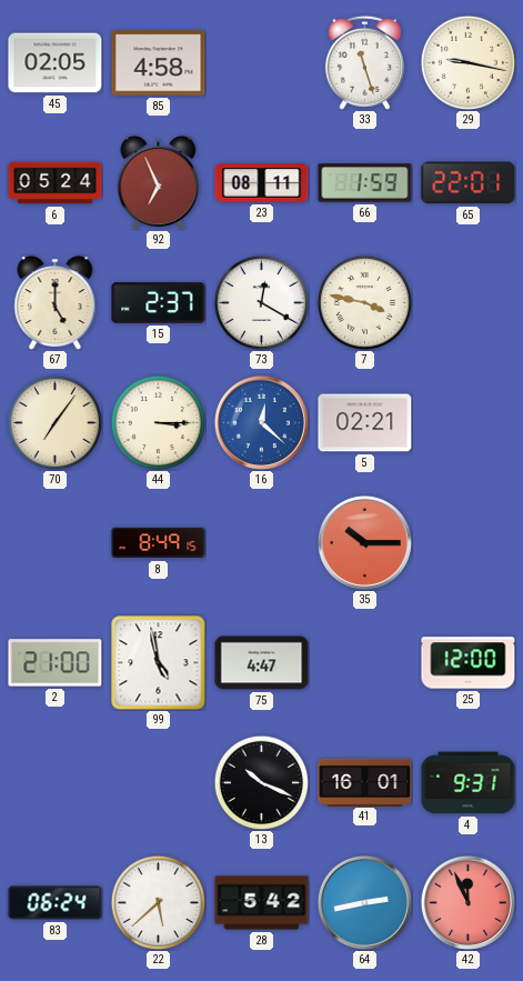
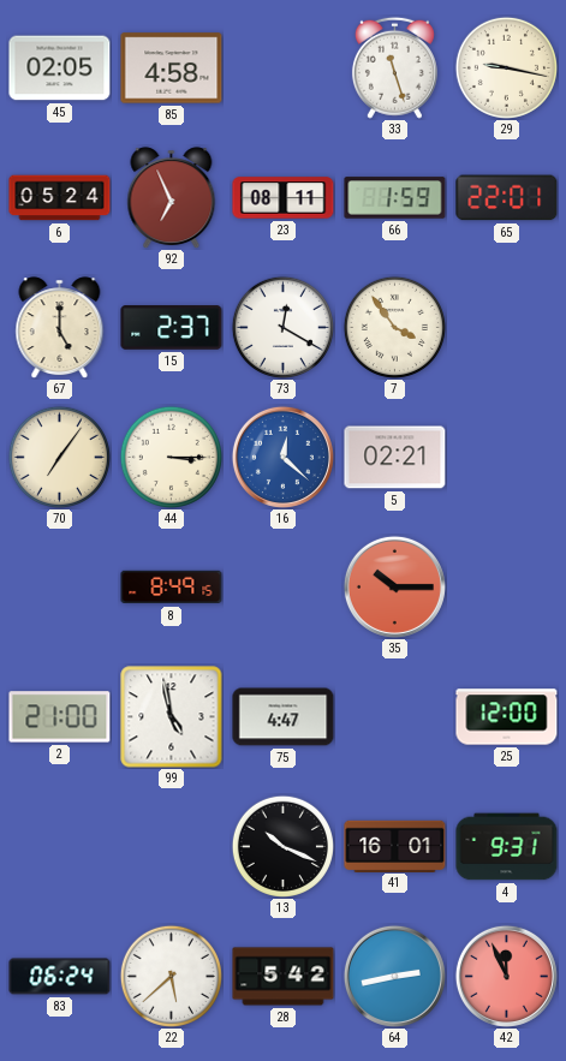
7: 3:47 -> 3:54 (394, 327)
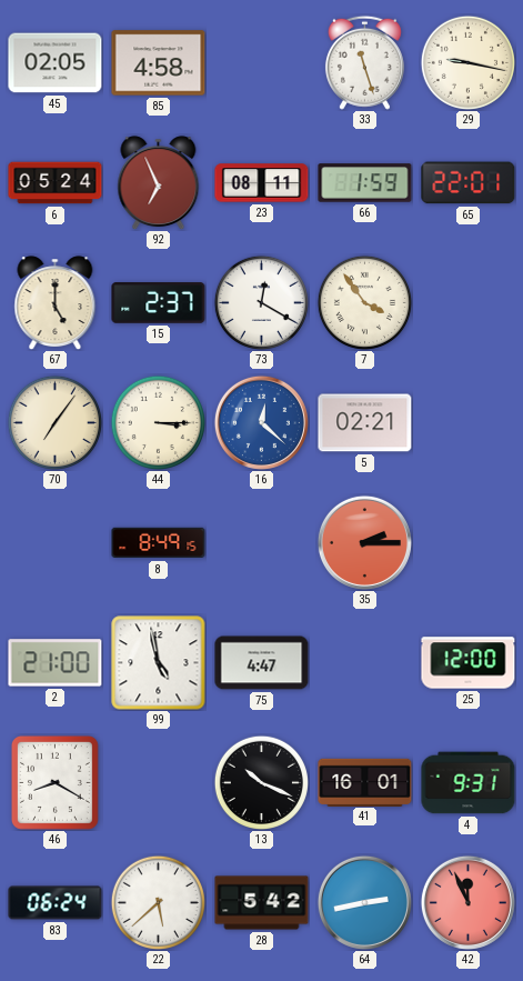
35: 10:15 -> 2:15 (364, 542)
46: none -> 8:20 (54, 782)
